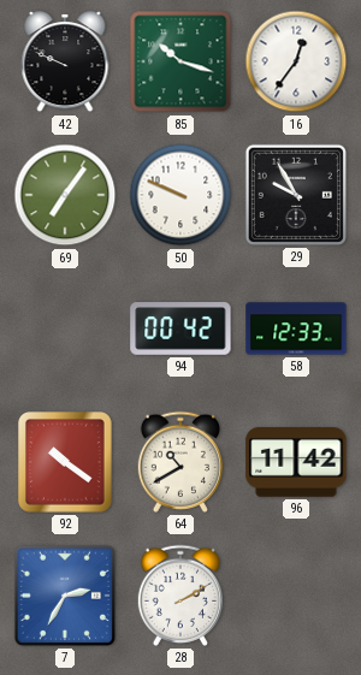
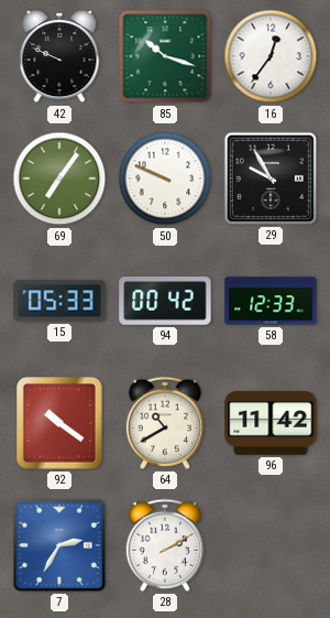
15: none -> 05:33 (59, 301)
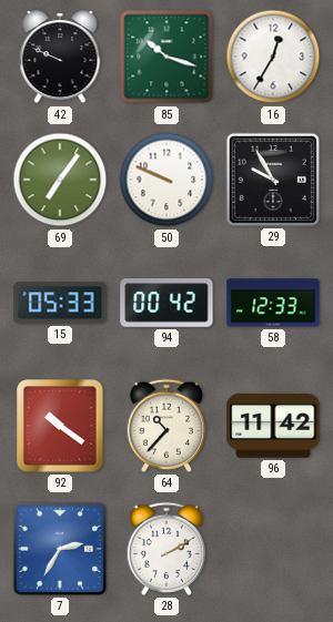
16: 12:36 -> 12:35 (273, 57)
64: 10:40 -> 10:37 (165, 426)
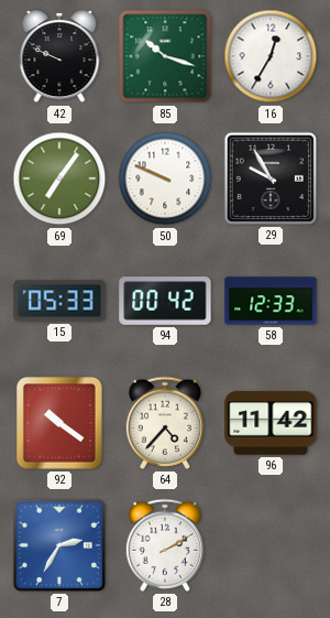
64: 10:37 -> 4:37 (164, 423)
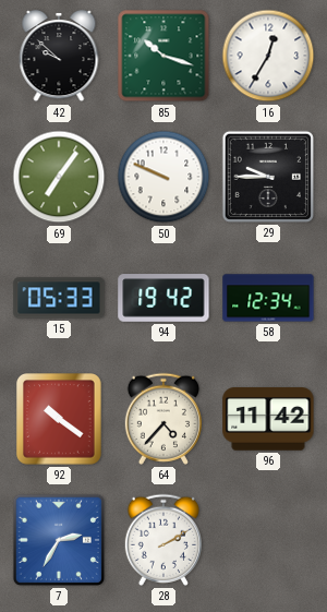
42: 9:49 -> 9:52 (59, 57)
29: 9:55 -> 9:45 (268, 177)
94: 00:42 -> 19:42 (163, 298)
58: 12:33 -> 12:34 (268, 298)
